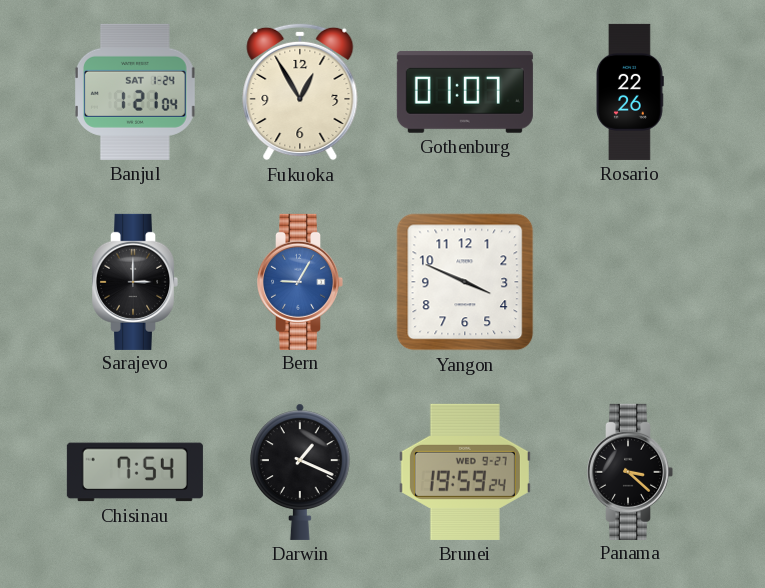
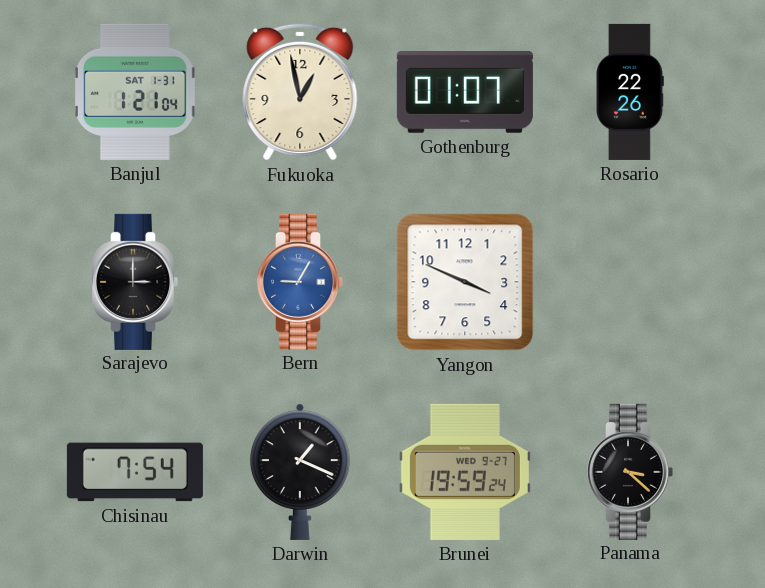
Banjul date: SAT 1-24 -> SAT 1-31 (136, 92)
Fukuoka: 12:55 -> 12:58 (300, 92)
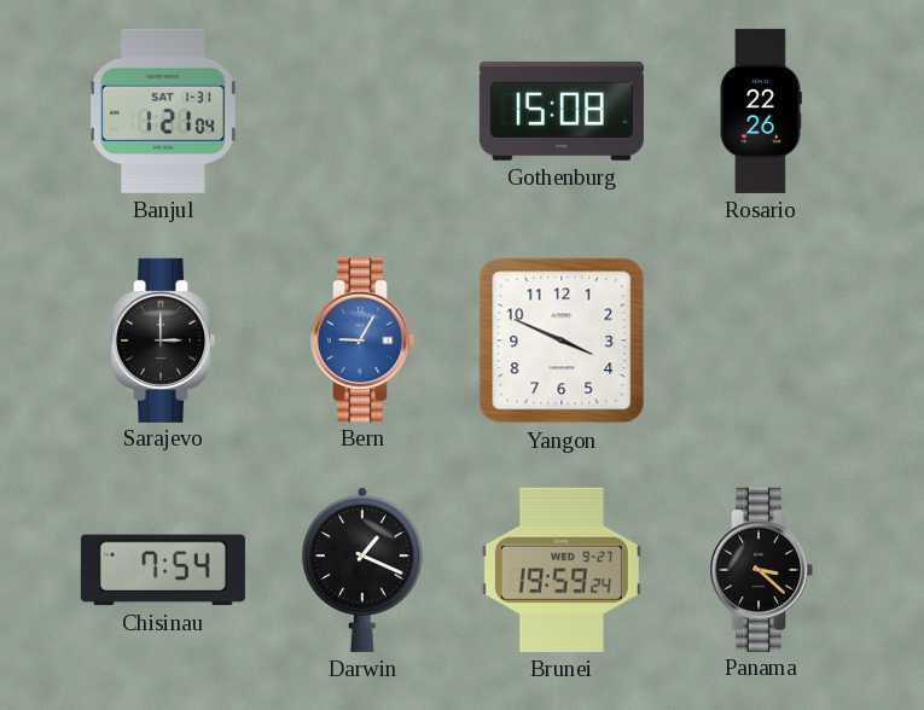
Fukuoka: 12:58 -> none (300, 92)
Gothenburg: 01:07 -> 15:08 (562, 111)
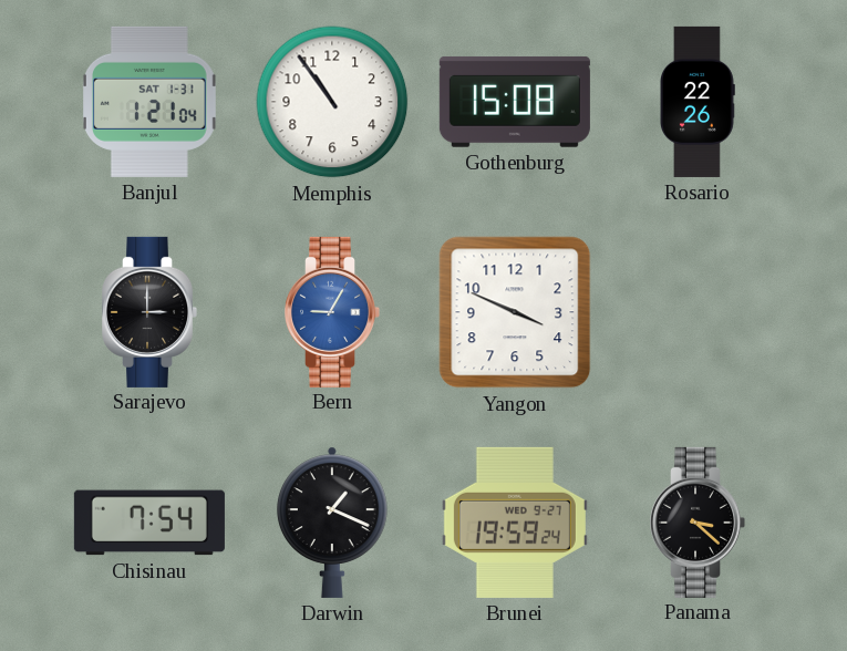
Memphis: none -> 10:54 (332, 102)
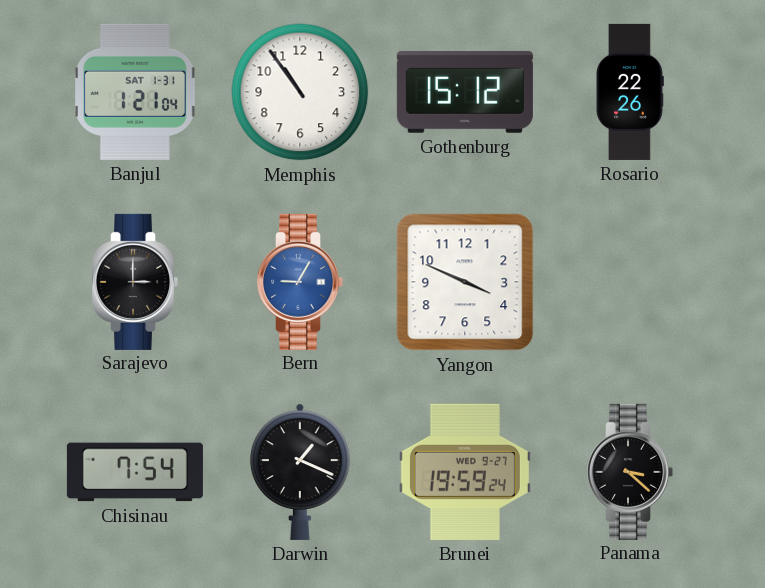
Gothenburg: 15:08 -> 15:12 (465, 92)
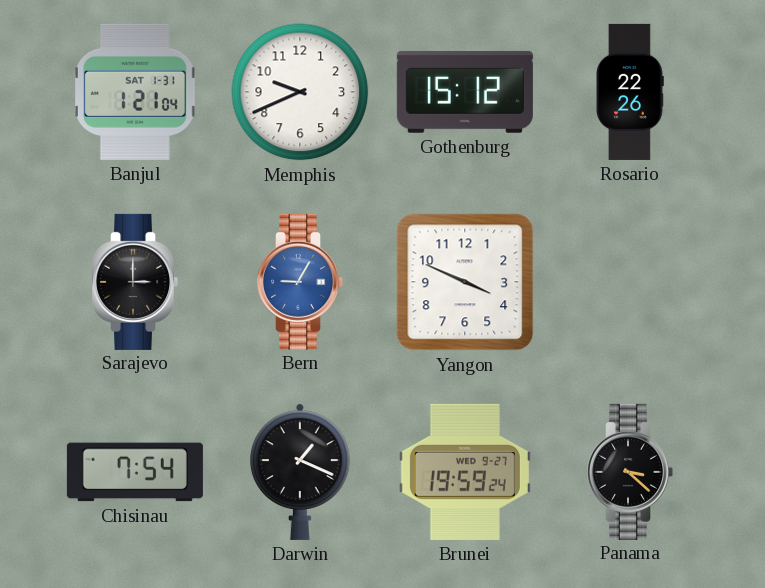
Memphis: 10:54 -> 9:41 (300, 92)
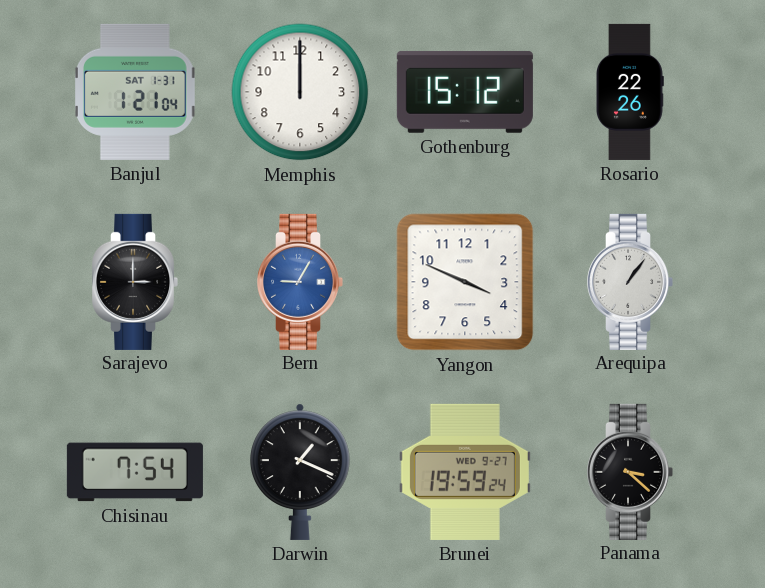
Memphis: 9:41 -> 12:00 (300, 92)
Arequipa: none -> 1:06 (631, 282)
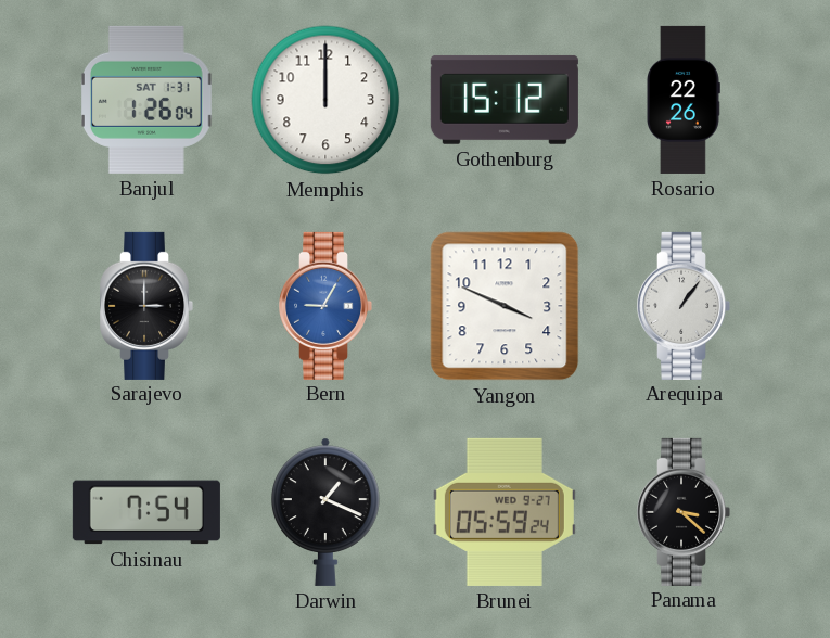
Banjul: 1:21 -> 1:26 (148, 100)
Brunei: 19:59 -> 05:59 (505, 512)
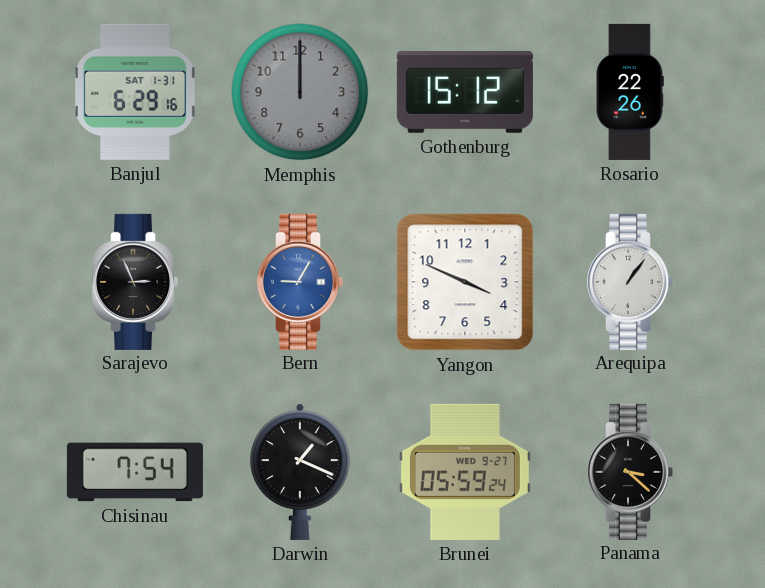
Banjul: 1:26 -> 6:29 (136, 92)
Memphis dial: white -> grey (300, 92)
Sarajevo: 3:00 -> 2:56 (136, 282)
